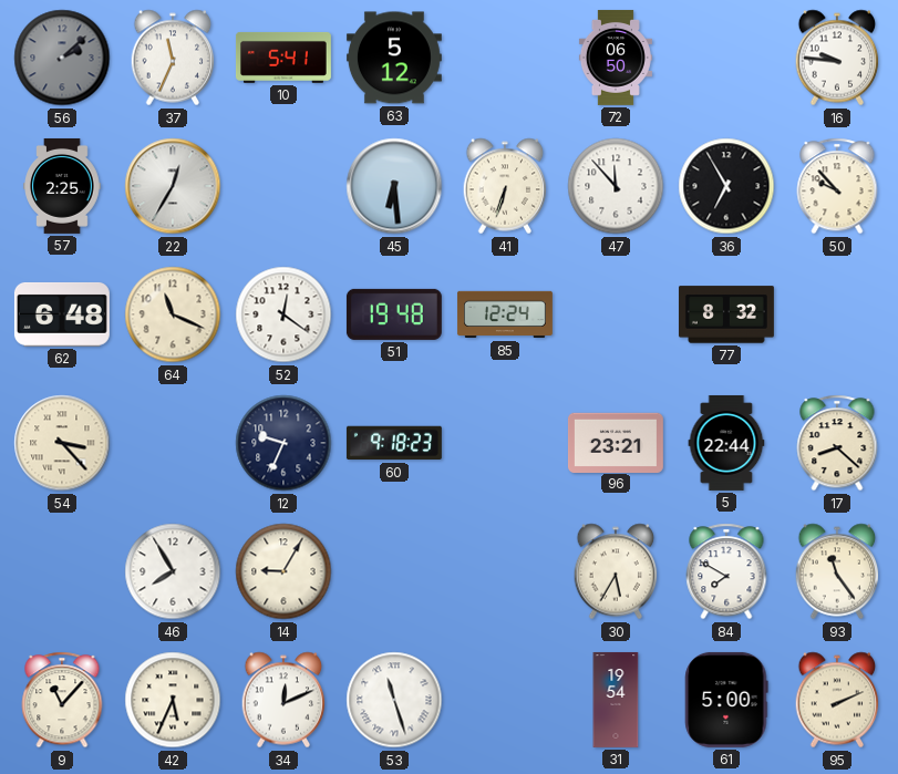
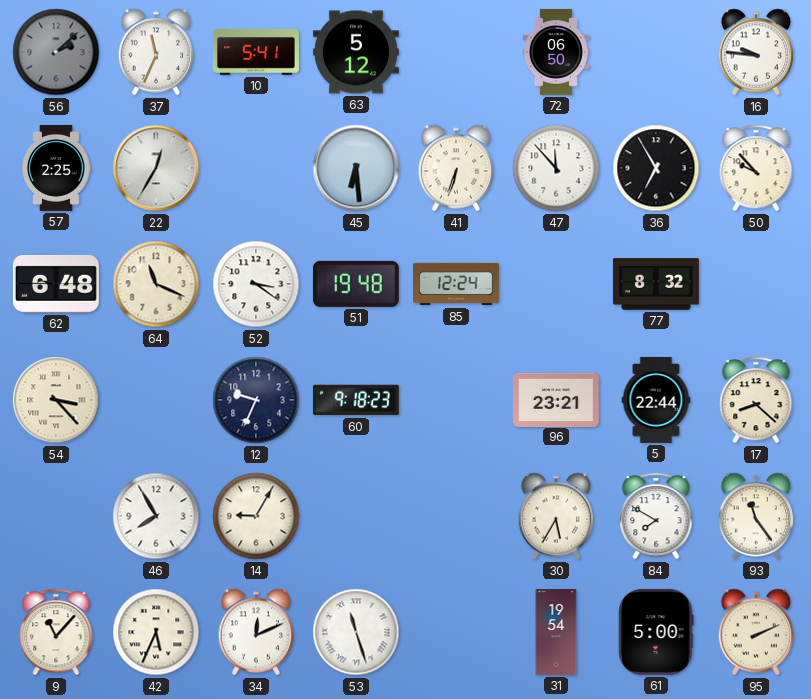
52: 12:21 -> 3:21 (256, 284)
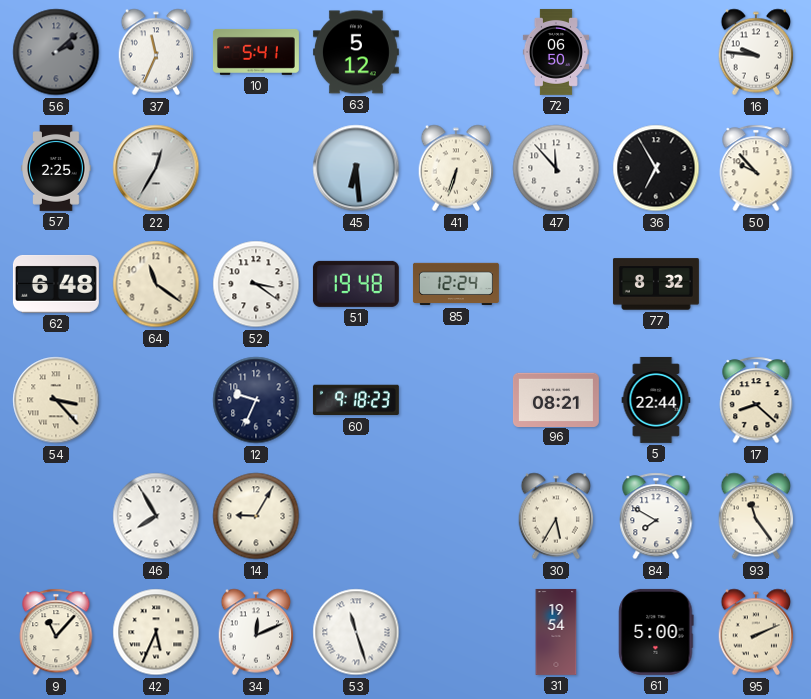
64: 11:19 -> 11:21 (156, 284)
96: 23:21 -> 08:21 (556, 399)
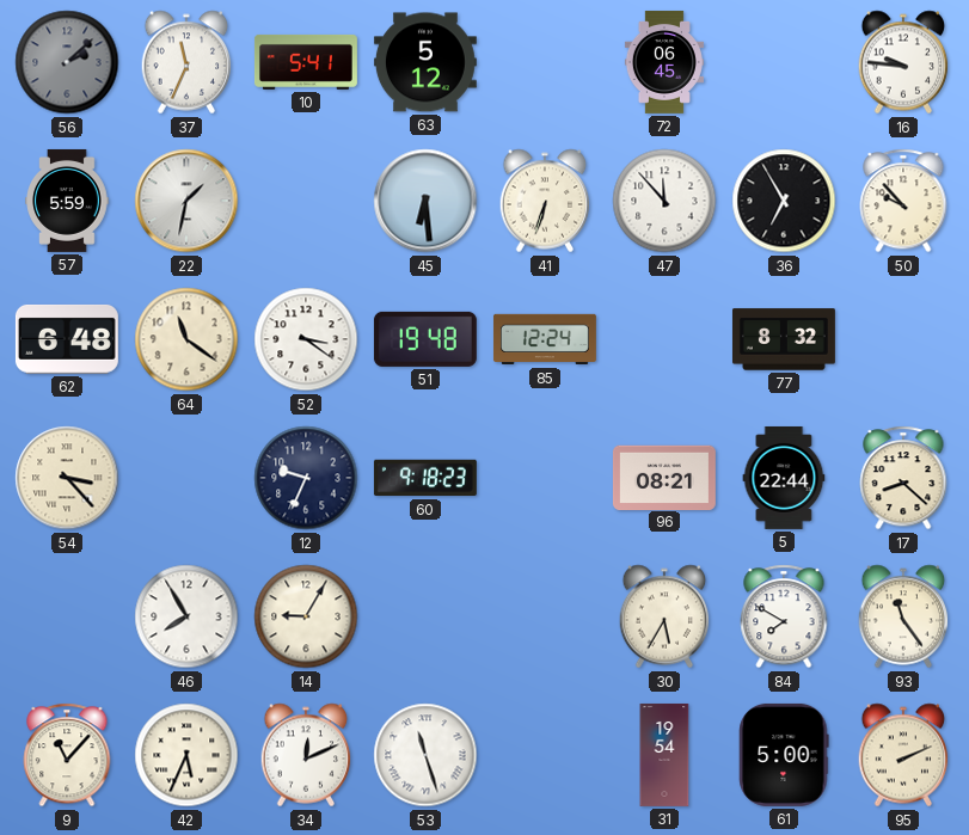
72: 06:50 -> 06:45 (664, 62)
57: 2:25 -> 5:59 (67, 201)
22: 12:35 -> 1:32 (186, 201)
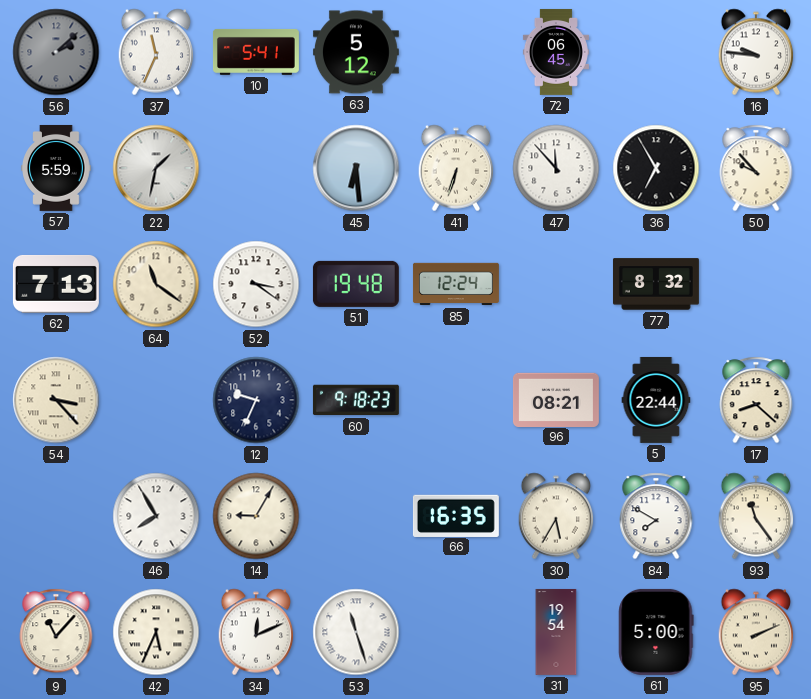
62: 6:48 -> 7:13 (56, 284)
66: none -> 16:35 (456, 515)
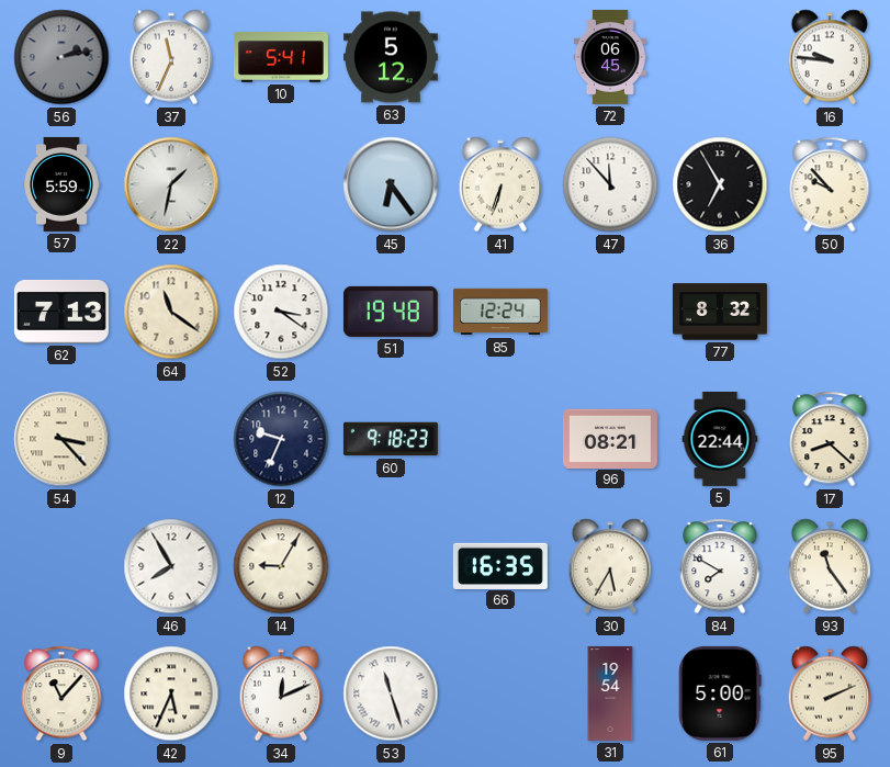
56: 2:08 -> 2:13 (61, 57)
45: 6:29 -> 6:24 (391, 184)
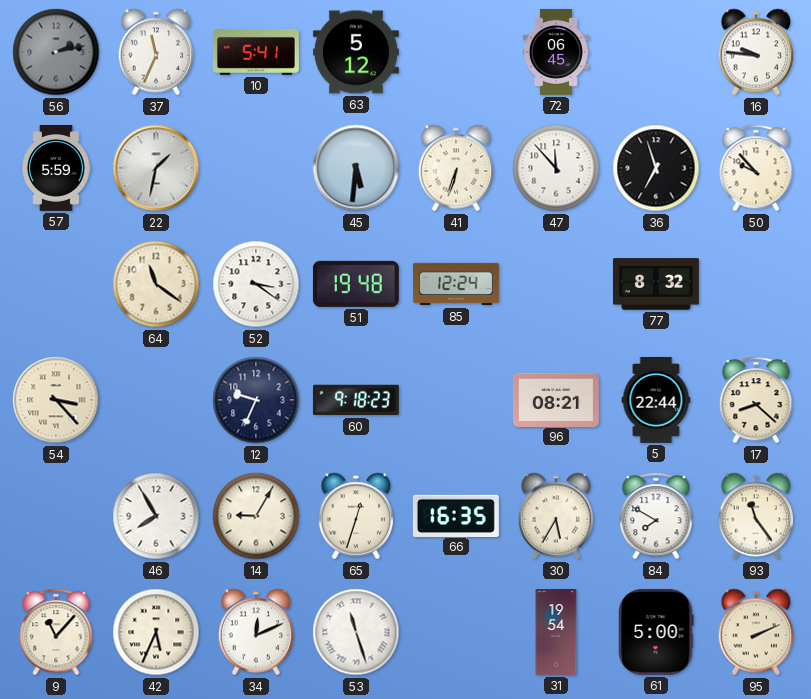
45: 6:24 -> 5:31 (356, 168)
36: 6:55 -> 6:57 (656, 168)
62: 7:13 -> none (61, 312)
65: none -> 12:33 (356, 516)
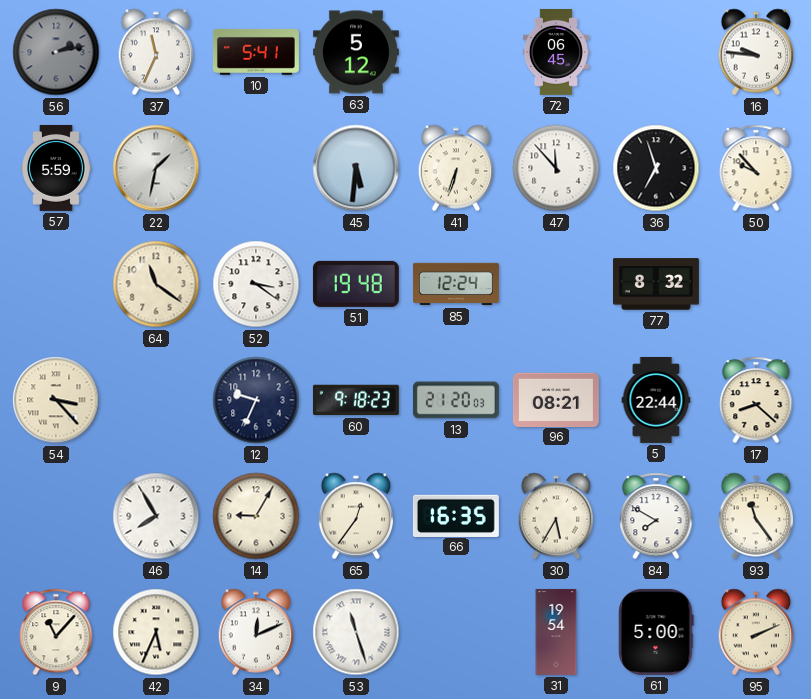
13: none -> 21:20 (456, 400)
65: 12:33 -> 12:36 (356, 516)
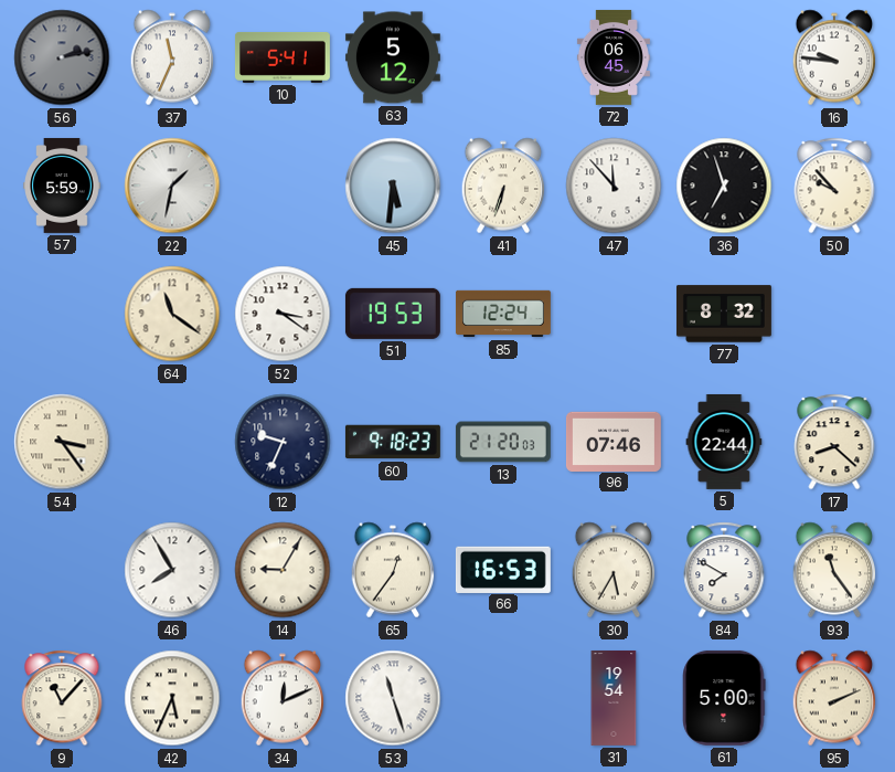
51: 19:48 -> 19:53 (393, 314)
54: 3:23 -> 3:24 (62, 442)
96: 08:21 -> 07:46 (614, 441)
66: 16:35 -> 16:53 (503, 569)
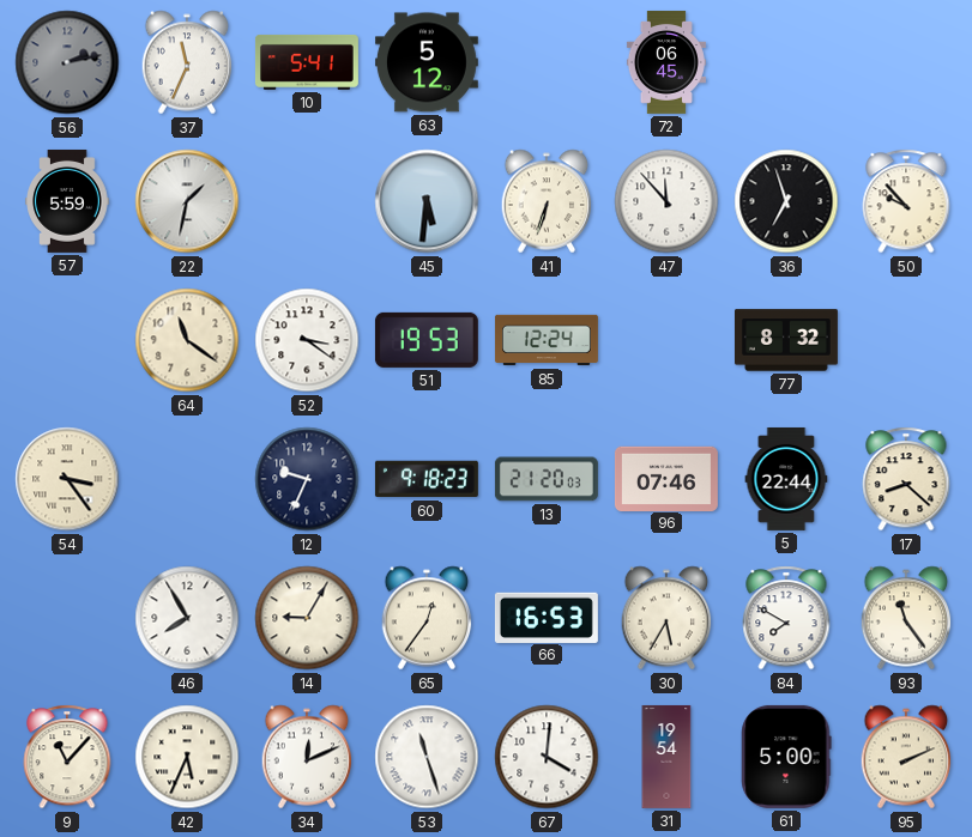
16: 9:46 -> none (834, 57)
67: none -> 4:01 (547, 757)
